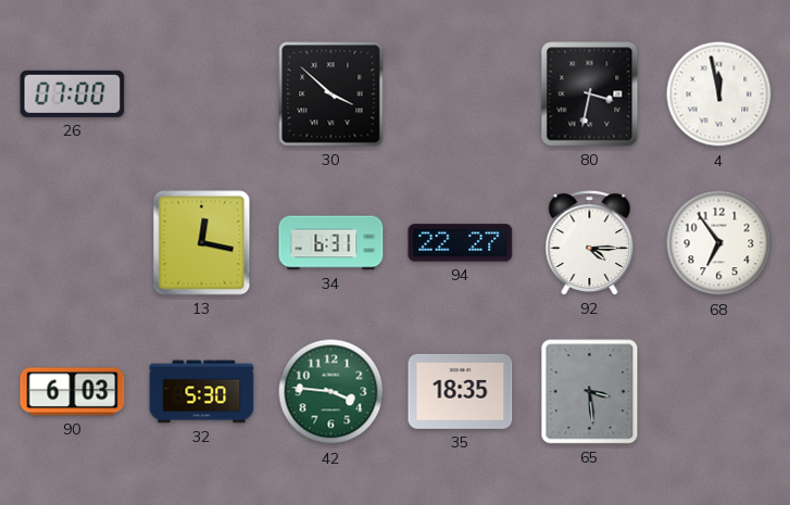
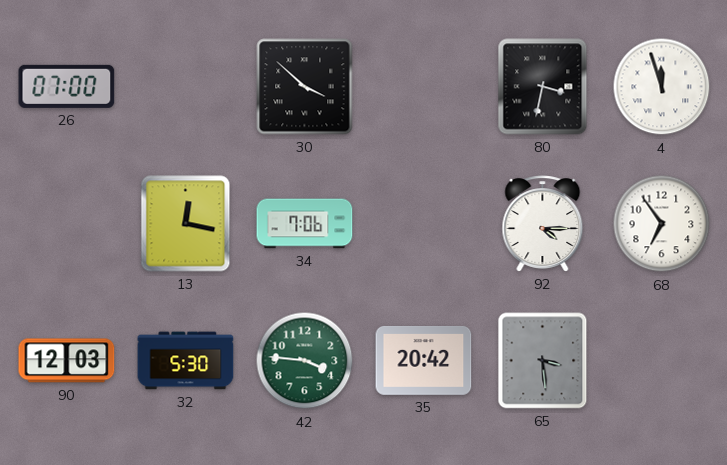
4: 11:58 -> 11:57 (662, 87)
34: 6:31 -> 7:06 (305, 224)
94: 22:27 -> none (461, 243)
90: 6:03 -> 12:03 (67, 361)
35: 18:35 -> 20:42 (424, 360)
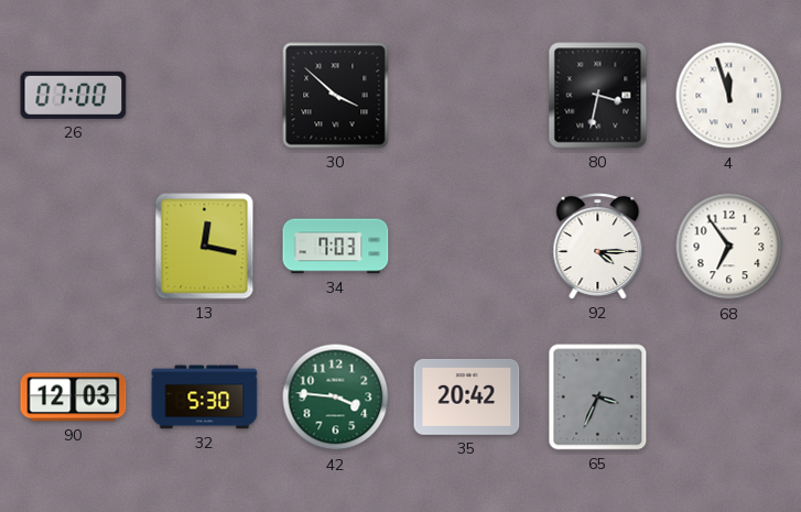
34: 7:06 -> 7:03 (336, 247)
65: 3:29 -> 3:34 (598, 397)
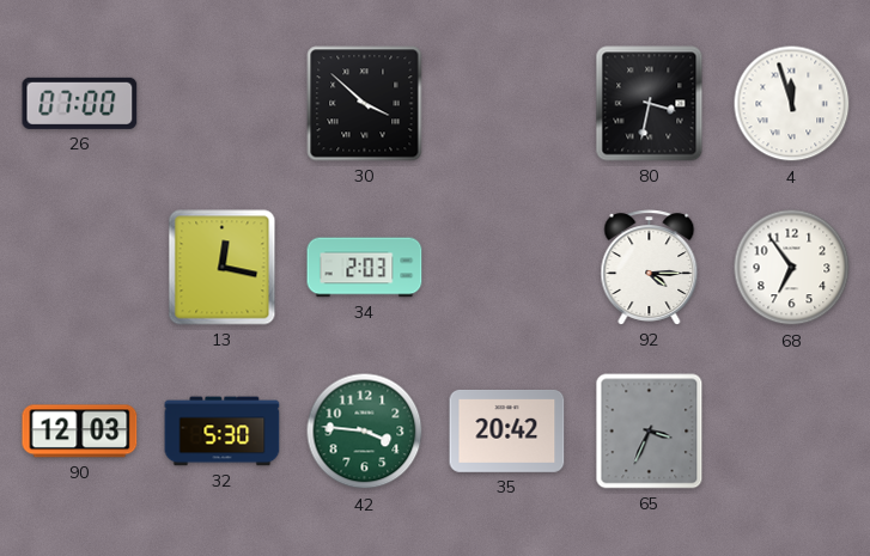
34: 7:03 -> 2:03 (365, 268)
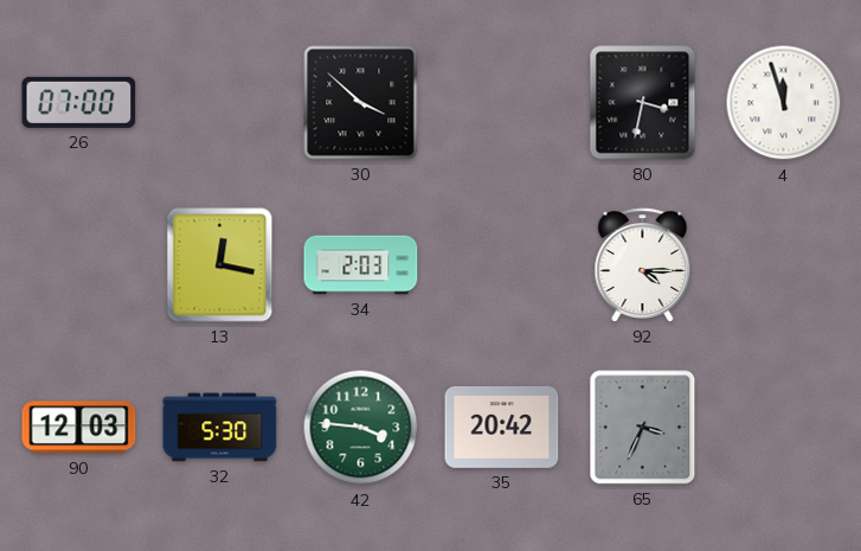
68: 6:54 -> none (792, 268)
